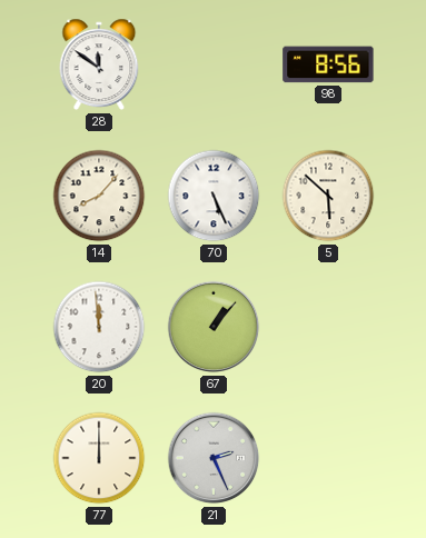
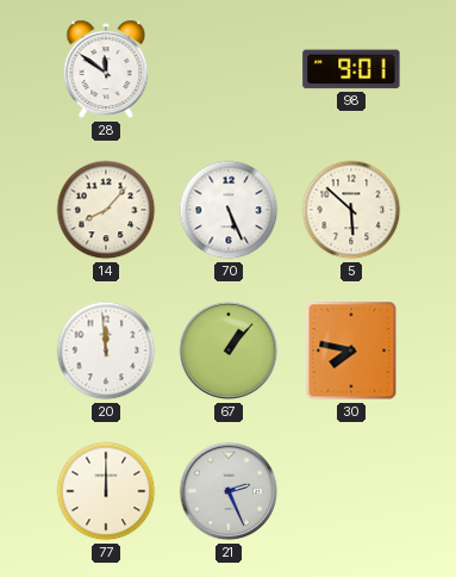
98: 8:56 -> 9:01 (351, 69)
30: none -> 7:47 (351, 350)
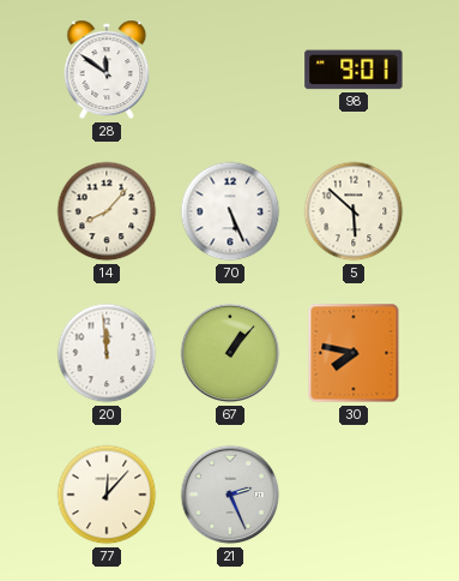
77: 12:00 -> 12:07 (107, 495)
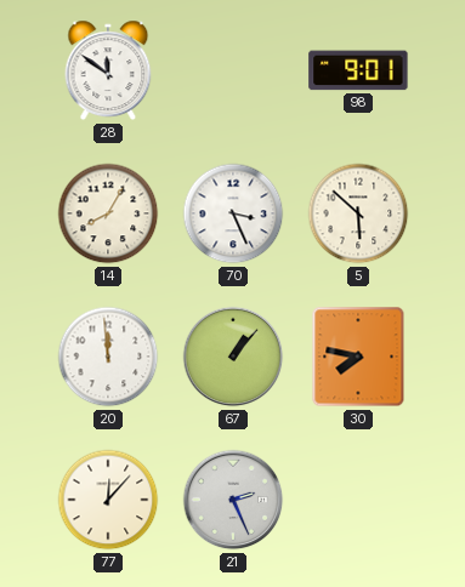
14: 8:07 -> 8:05 (108, 213)
70: 5:26 -> 3:26 (233, 213)
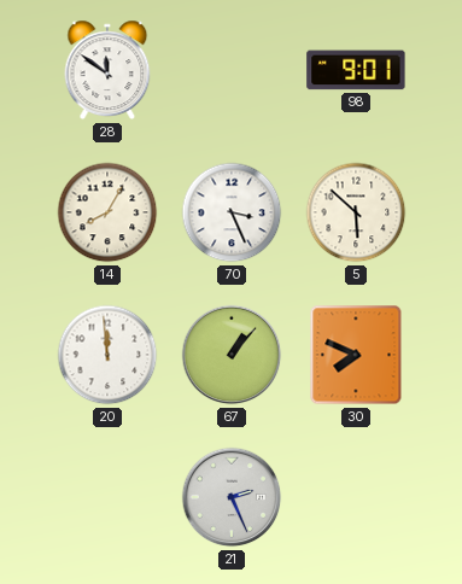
30: 7:47 -> 7:49 (356, 355)
77: 12:07 -> none (108, 500)
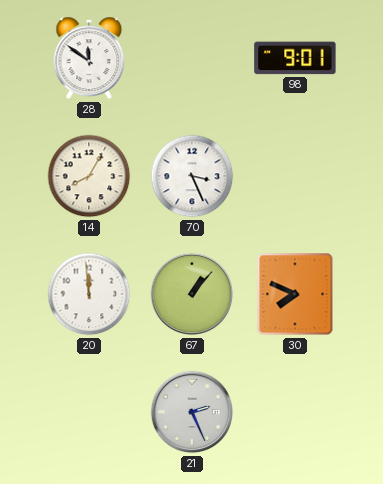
5: 5:52 -> none (356, 212)
